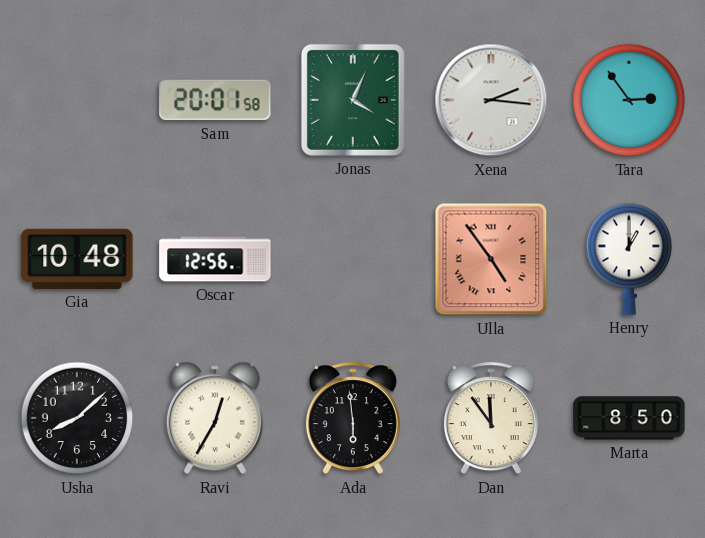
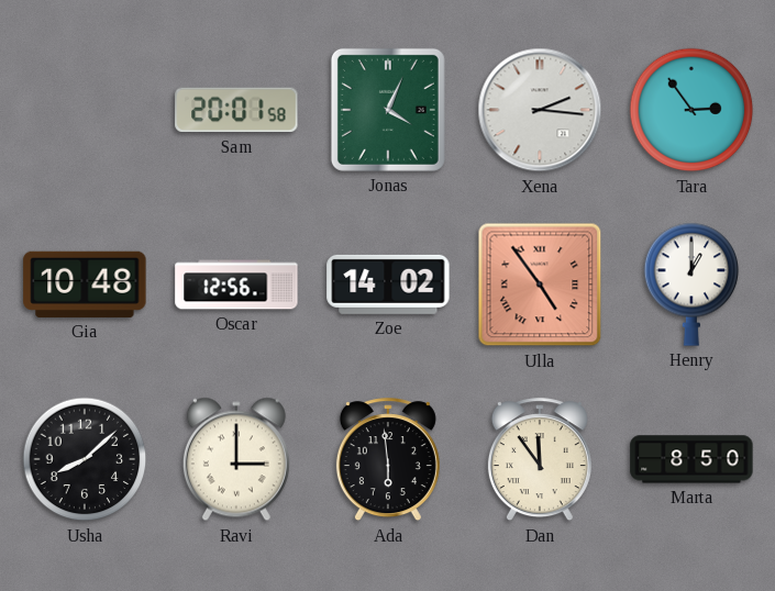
Zoe: none -> 14:02 (388, 285)
Ravi: 12:35 -> 3:00 (236, 459)
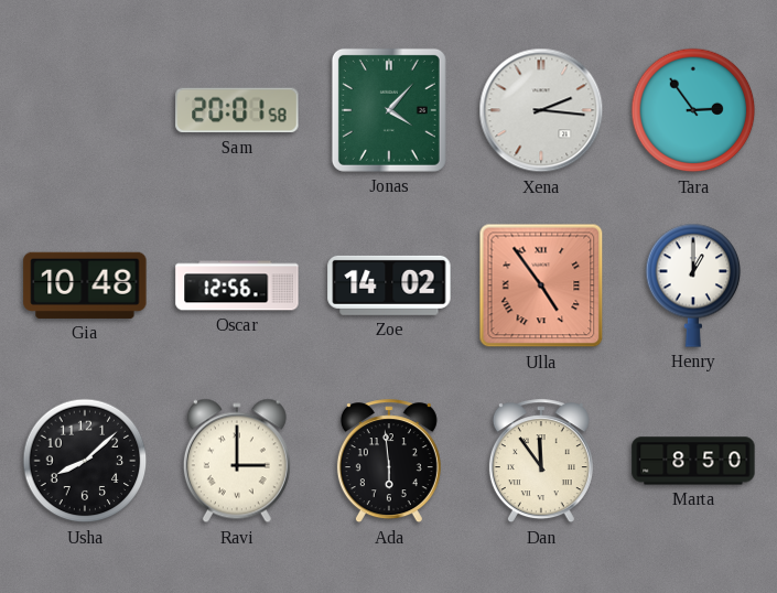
Jonas: 4:04 -> 4:07 (389, 110)
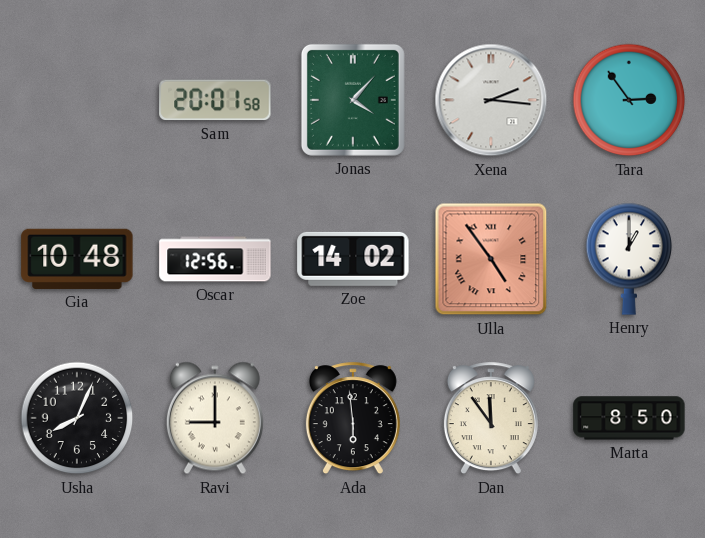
Usha: 8:08 -> 8:04 (77, 418)
Ravi: 3:00 -> 9:00 (215, 418)
